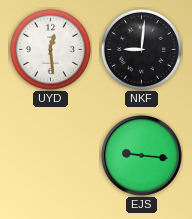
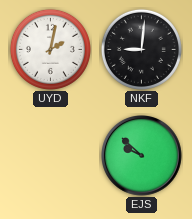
UYD: 12:29 -> 2:02 (50, 49)
EJS: 9:16 -> 9:52 (142, 156)
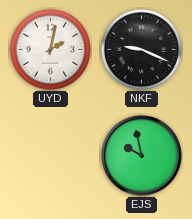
NKF: 9:01 -> 9:19 (141, 49)
EJS: 9:52 -> 9:58 (142, 156)
